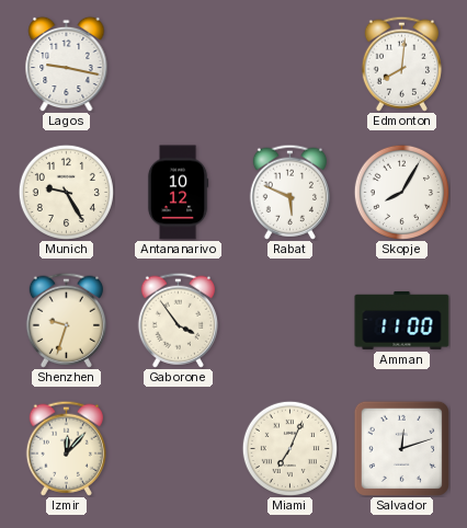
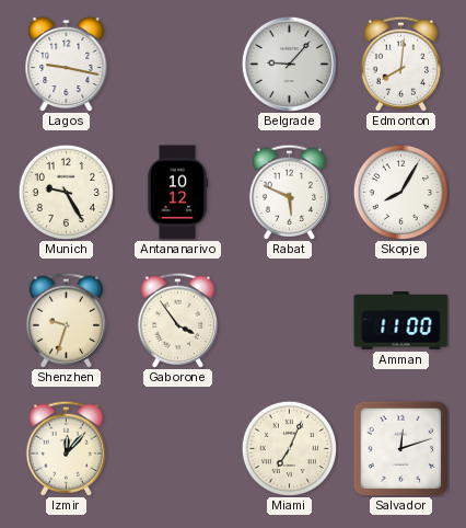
Belgrade: none -> 9:07 (289, 64)
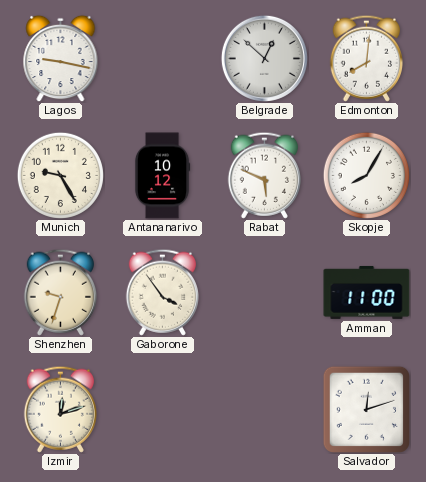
Belgrade: 9:07 -> 12:52 (264, 58)
Izmir: 12:07 -> 12:12 (60, 409)
Miami: 7:04 -> none (289, 448)
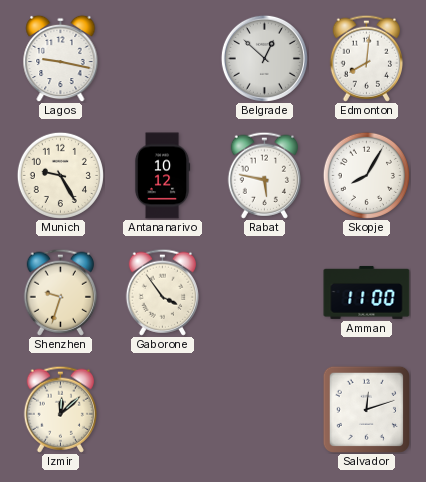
Rabat: 5:49 -> 5:47 (264, 175)
Izmir: 12:12 -> 12:08 (60, 409)
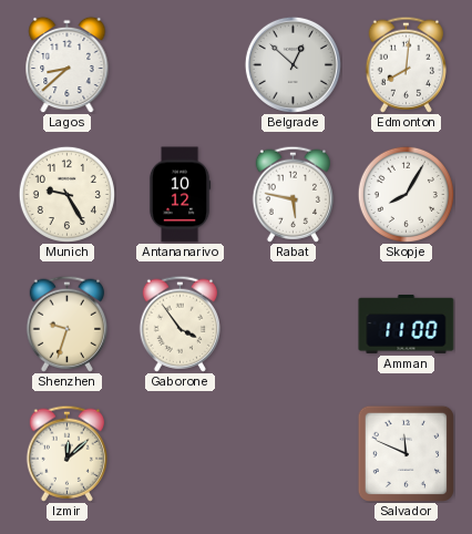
Lagos: 9:17 -> 8:38 (68, 64)
Salvador: 12:12 -> 11:49 (406, 453)
